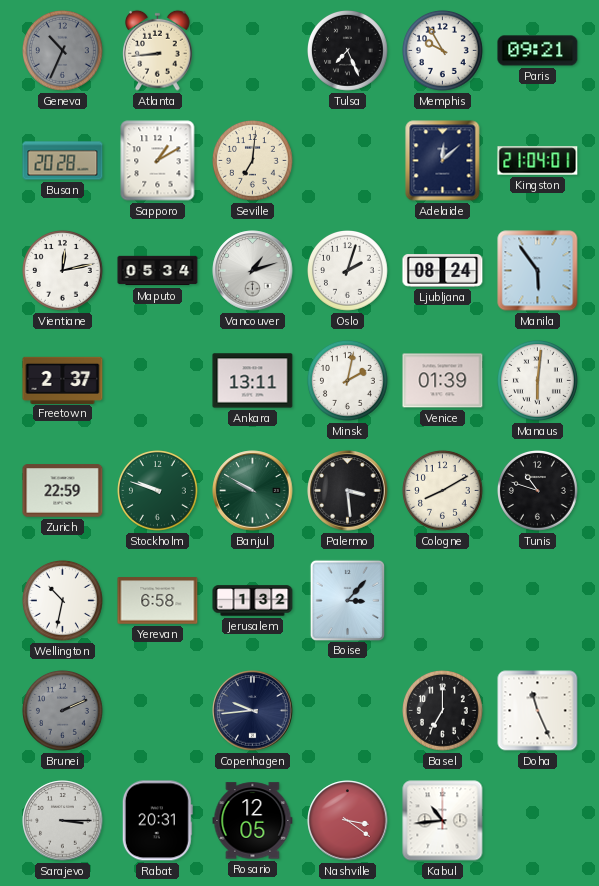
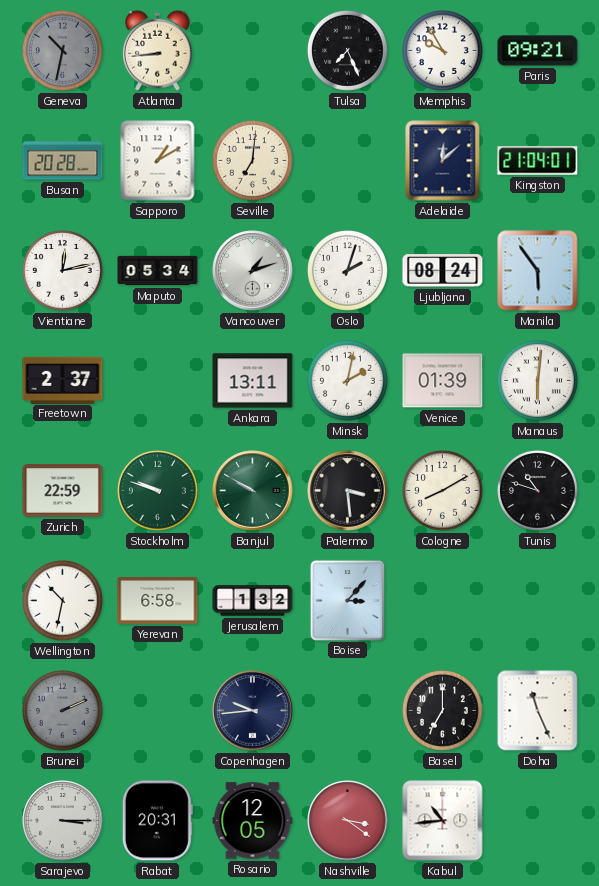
Geneva: 10:34 -> 10:32 (63, 51)
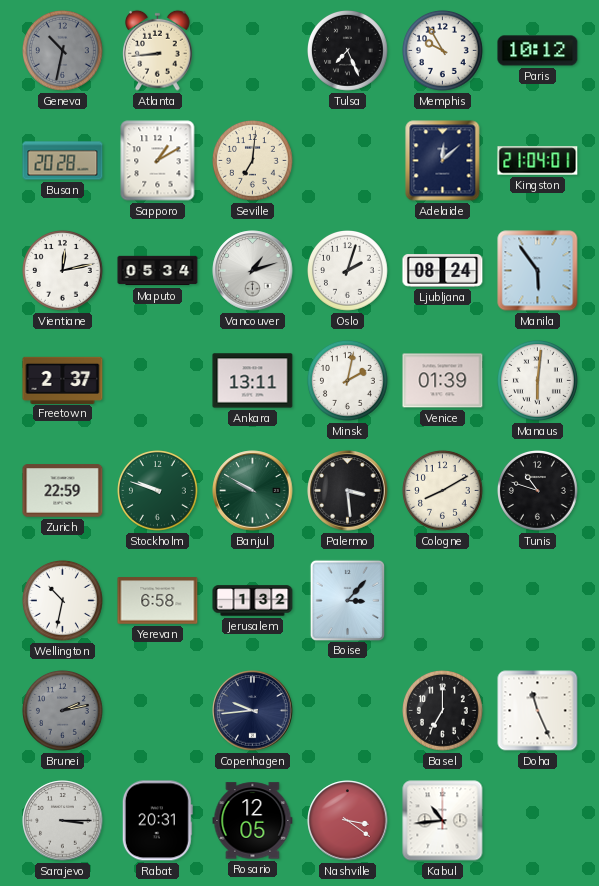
Paris: 09:21 -> 10:12 (538, 51)
Brunei: 2:11 -> 2:13 (63, 711)
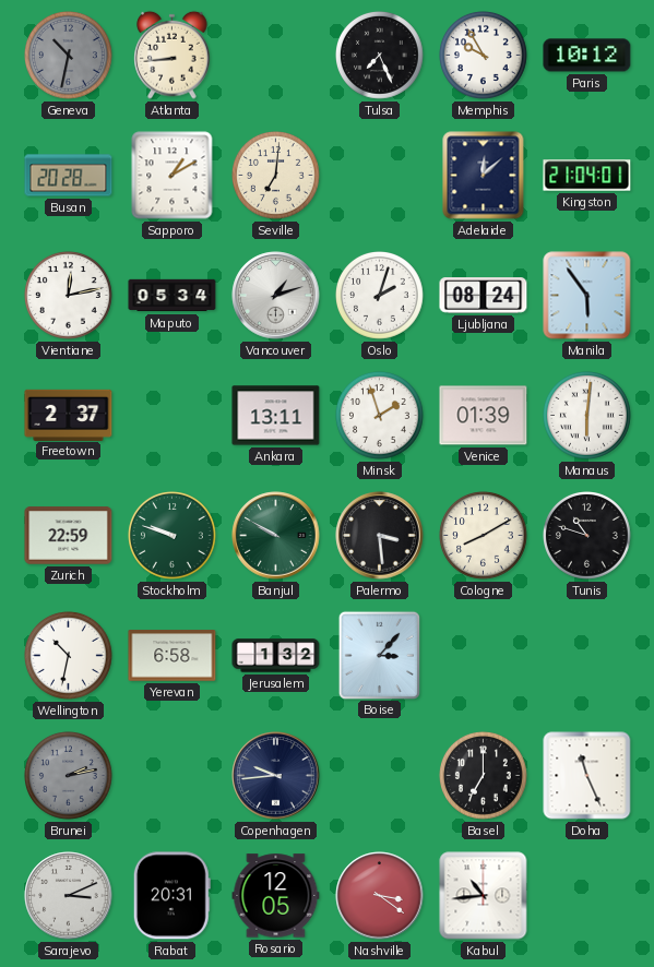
Minsk: 2:02 -> 1:57 (380, 416)
Sarajevo: 3:15 -> 3:11 (69, 896)
